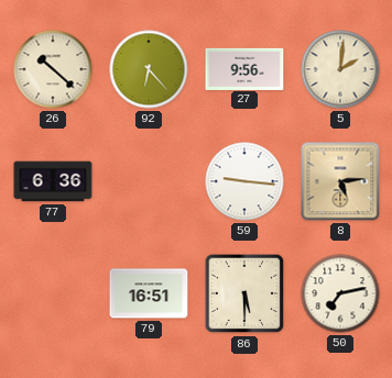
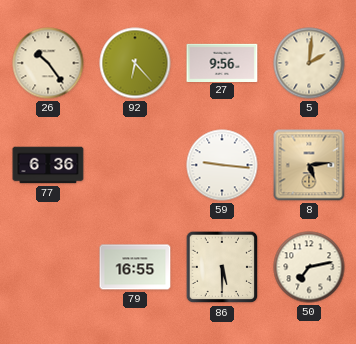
26: 10:22 -> 10:24 (48, 63)
79: 16:51 -> 16:55 (135, 267)
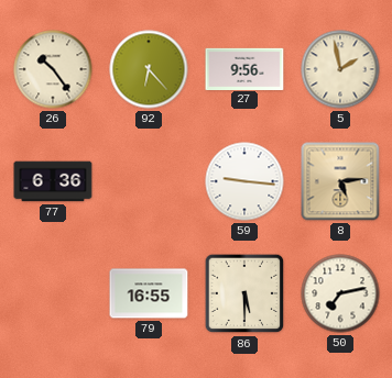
5: 2:01 -> 1:58 (340, 69)
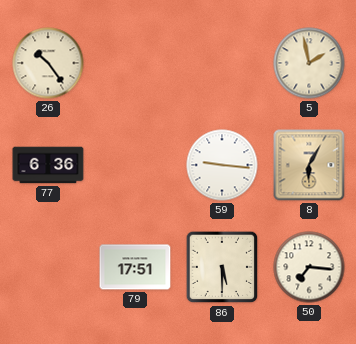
92: 6:23 -> none (149, 69)
27: 9:56 -> none (244, 68)
8: 5:14 -> 6:05 (309, 165)
79: 16:55 -> 17:51 (135, 267)
50: 7:13 -> 7:16 (309, 267)
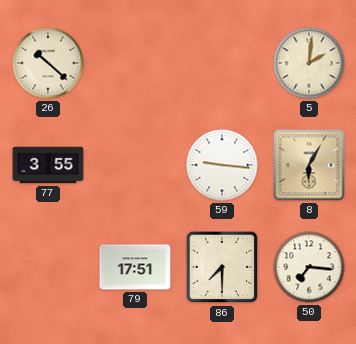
26: 10:24 -> 10:22 (48, 63)
5: 1:58 -> 2:01 (309, 63)
77: 6:36 -> 3:55 (48, 165)
86: 5:30 -> 7:30 (222, 267)
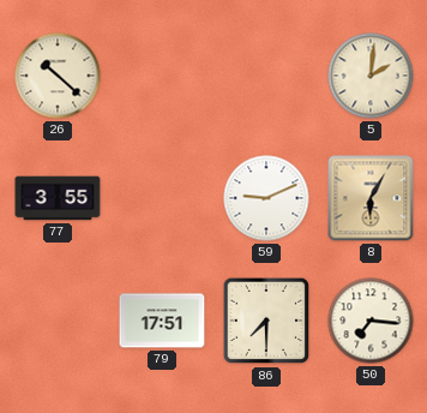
59: 9:16 -> 9:11 (266, 198)
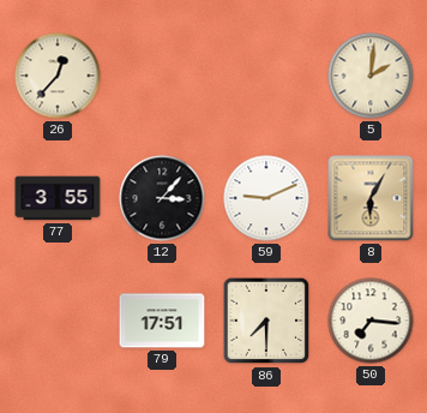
26: 10:22 -> 12:37 (58, 76)
12: none -> 3:07 (162, 198)
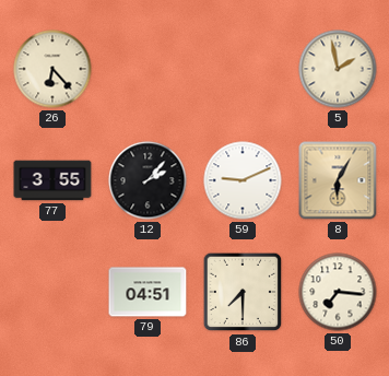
26: 12:37 -> 6:23 (52, 69)
5: 2:01 -> 1:58 (338, 69)
12: 3:07 -> 2:07 (148, 180)
79: 17:51 -> 04:51 (148, 292)
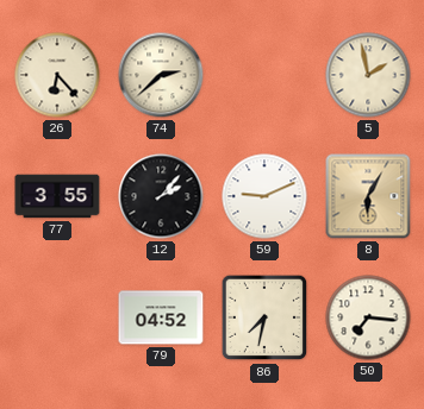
74: none -> 2:38 (161, 75)
79: 04:51 -> 04:52 (161, 317)
86: 7:30 -> 7:32 (264, 317)
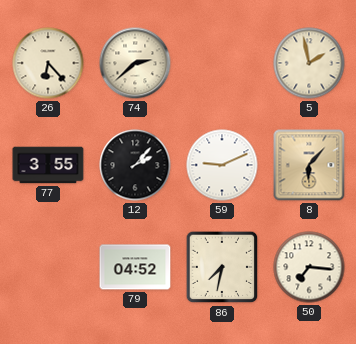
8: 6:05 -> 6:07 (309, 165)
